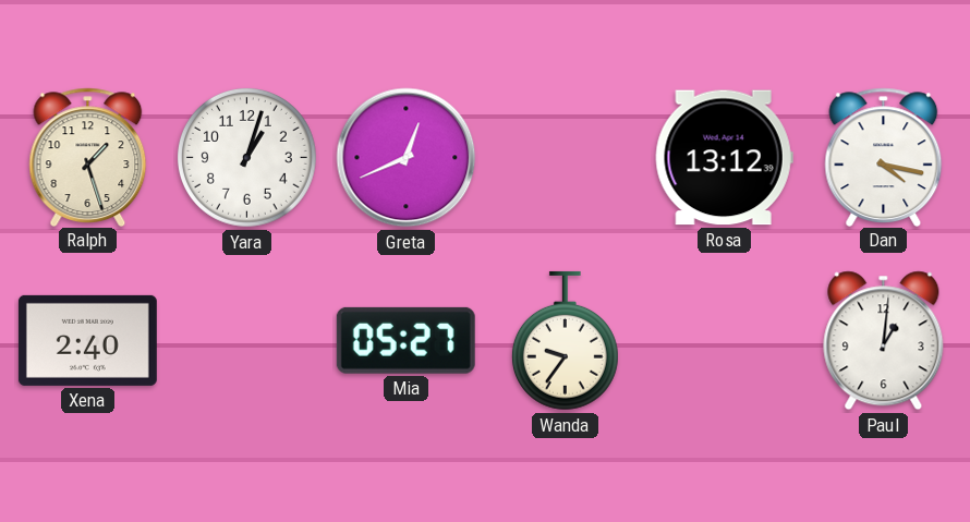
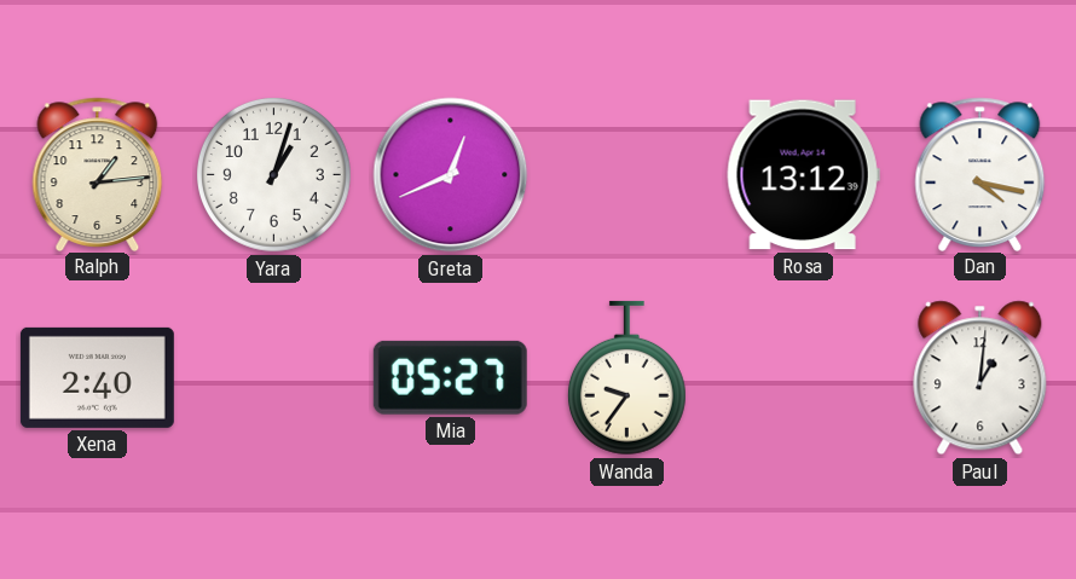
Ralph: 1:27 -> 1:14 (98, 174)
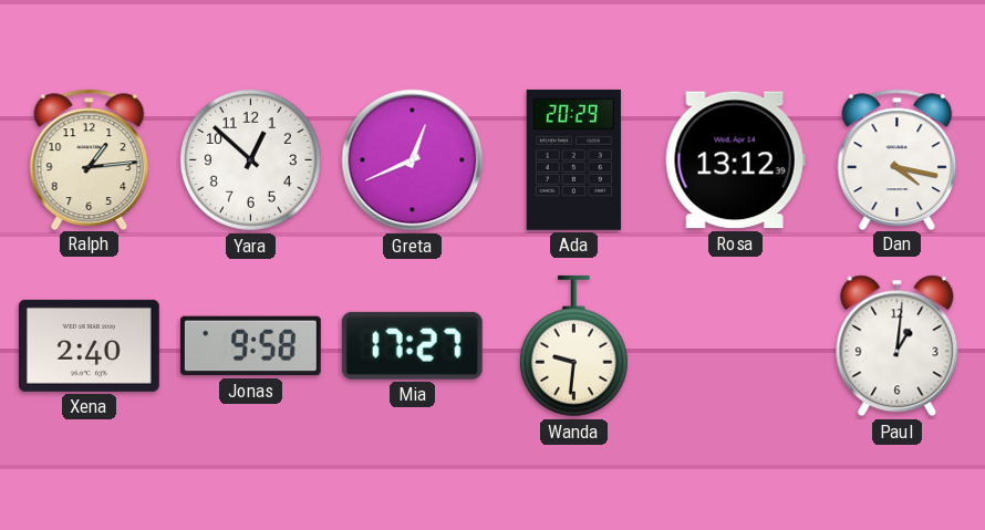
Yara: 1:03 -> 12:52 (251, 160)
Ada: none -> 20:29 (573, 159)
Jonas: none -> 9:58 (250, 346)
Mia: 05:27 -> 17:27 (412, 345)
Wanda: 9:36 -> 9:31 (573, 346)
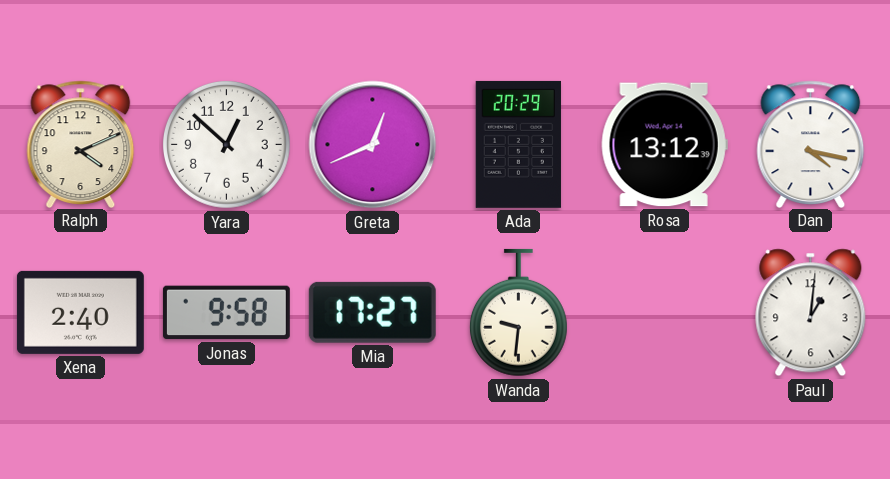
Ralph: 1:14 -> 4:11 (81, 144)
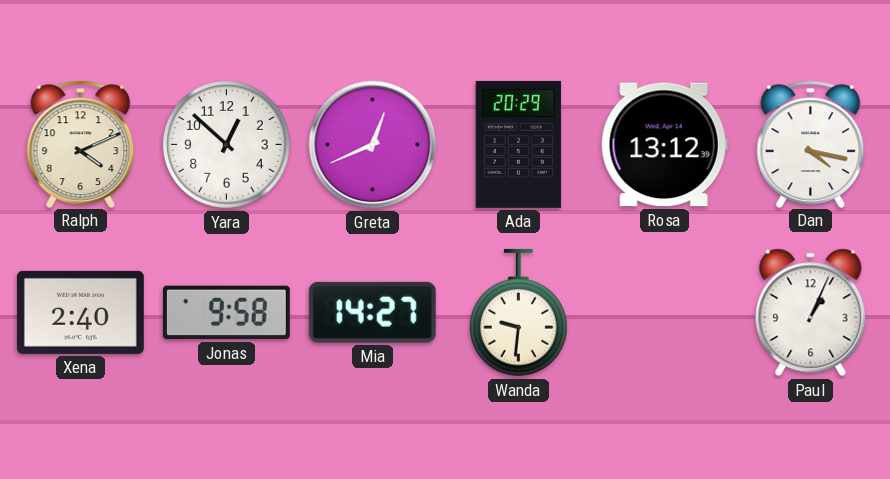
Mia: 17:27 -> 14:27 (372, 312)
Paul: 1:01 -> 1:04 (811, 313)
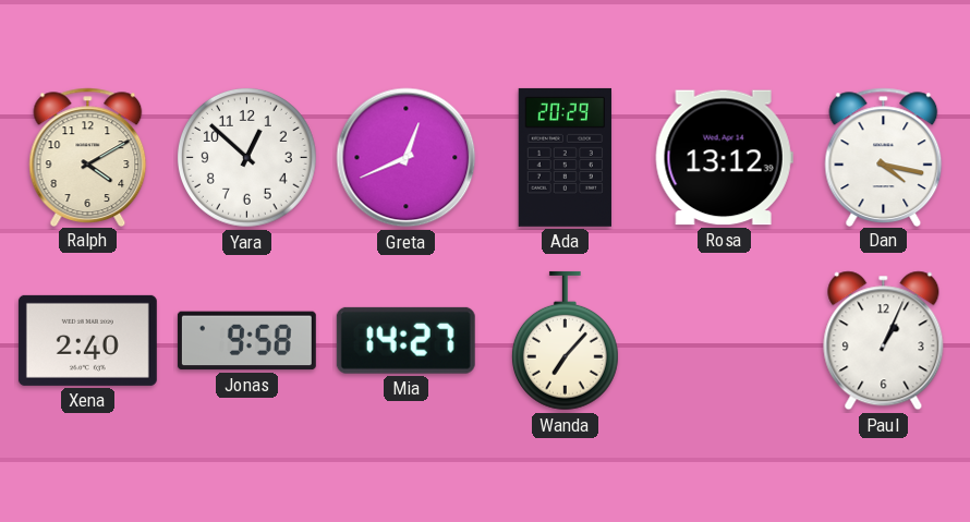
Ralph: 4:11 -> 4:10 (88, 157)
Wanda: 9:31 -> 7:07 (565, 341)
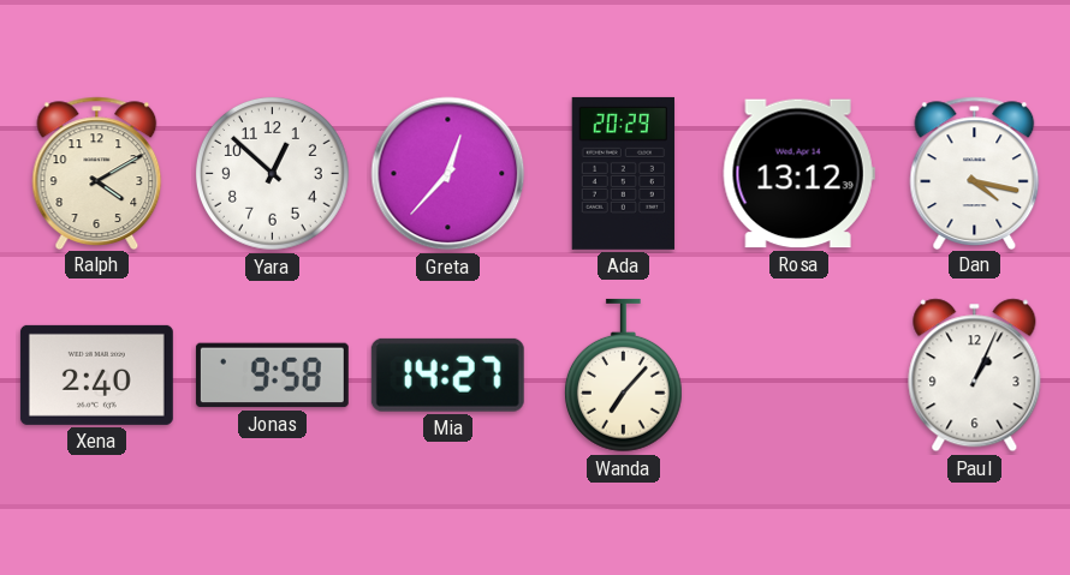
Greta: 12:41 -> 12:37 (448, 174)
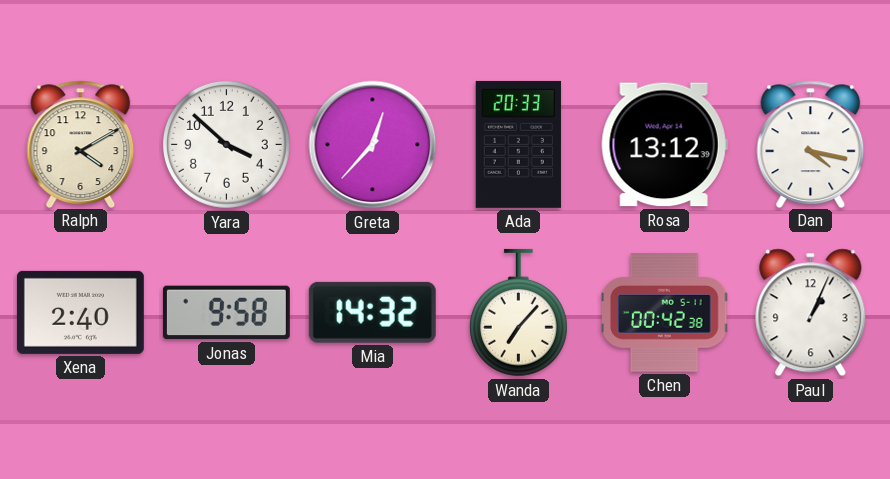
Yara: 12:52 -> 3:52 (227, 145)
Ada: 20:29 -> 20:33 (518, 144)
Mia: 14:27 -> 14:32 (372, 312)
Chen: none -> 00:42 (665, 313)
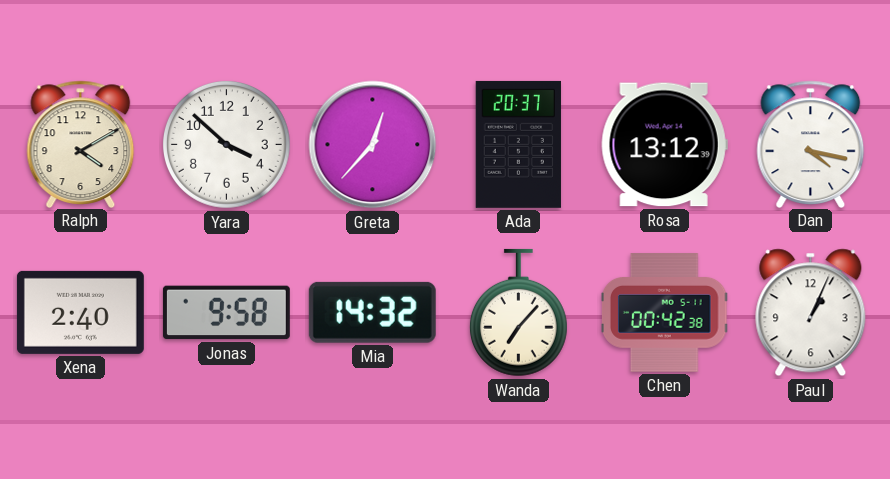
Ada: 20:33 -> 20:37 (518, 144)
